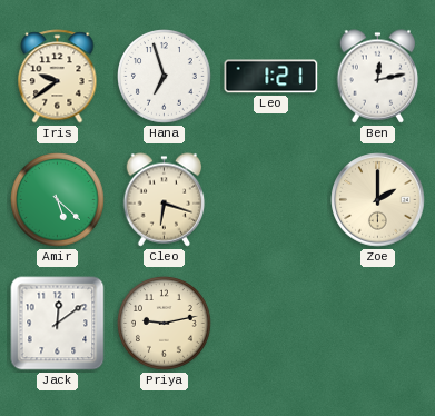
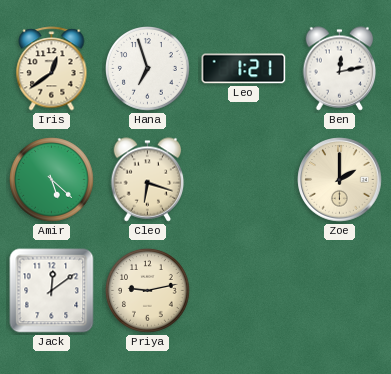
Iris: 9:39 -> 12:39 (52, 69)
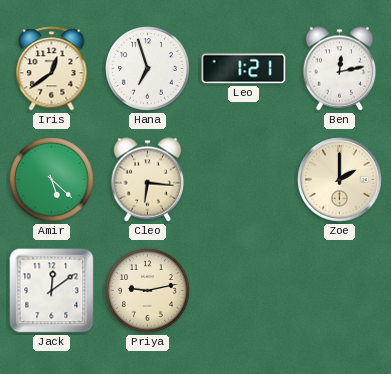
Cleo: 6:18 -> 6:16 (148, 180)
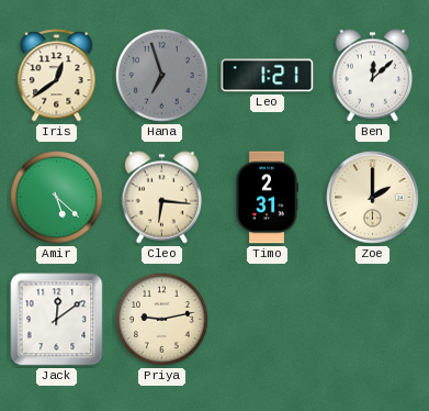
Hana dial: white -> grey (162, 76)
Ben: 12:13 -> 12:08 (373, 76)
Timo: none -> 2:31 (268, 198)
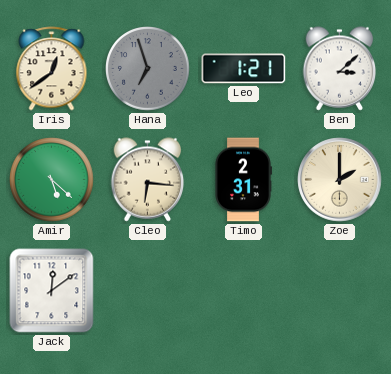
Ben: 12:08 -> 3:08 (340, 69)
Priya: 9:13 -> none (162, 320)
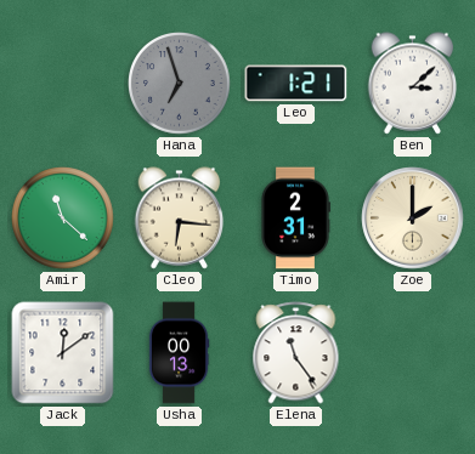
Iris: 12:39 -> none (52, 69)
Amir: 5:22 -> 11:22 (63, 219)
Usha: none -> 00:13 (179, 353)
Elena: none -> 11:24 (296, 353)
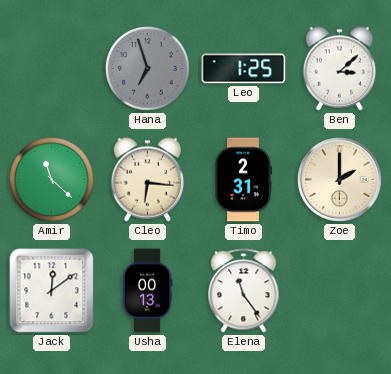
Leo: 1:21 -> 1:25 (244, 69)
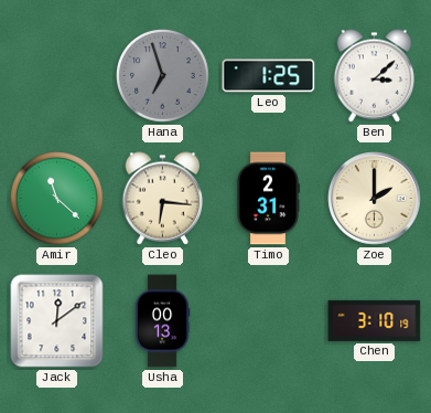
Elena: 11:24 -> none (244, 291)
Chen: none -> 3:10 (375, 320)
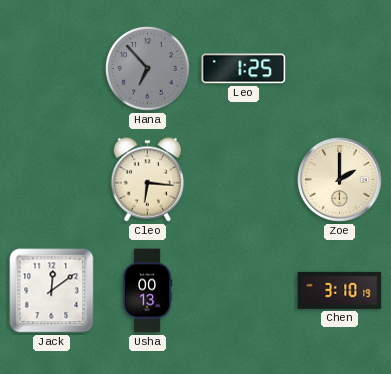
Hana: 6:57 -> 6:53 (148, 69)
Ben: 3:08 -> none (375, 76)
Amir: 11:22 -> none (57, 199)
Timo: 2:31 -> none (269, 199)
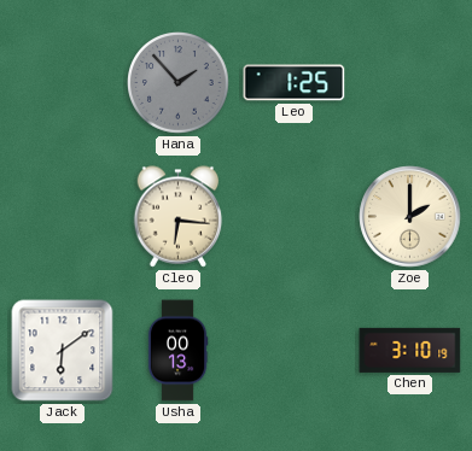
Hana: 6:53 -> 1:53 (179, 83)
Jack: 12:09 -> 6:09 (63, 351)
